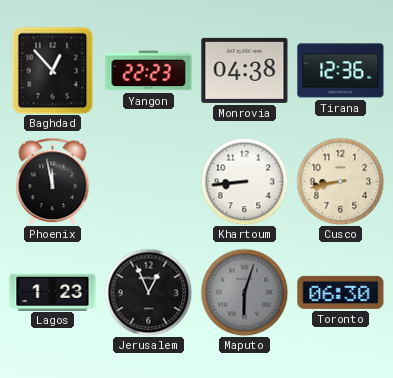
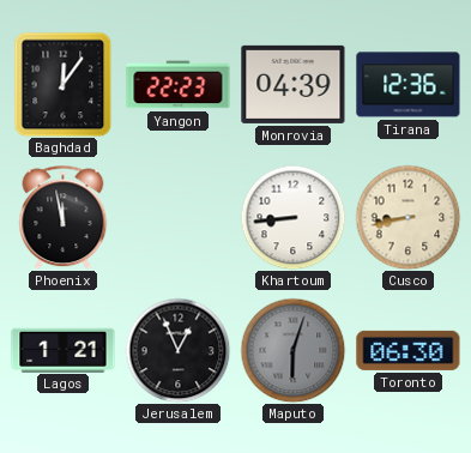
Baghdad: 12:53 -> 12:06 (64, 84)
Monrovia: 04:38 -> 04:39 (294, 84)
Lagos: 1:23 -> 1:21 (64, 350)
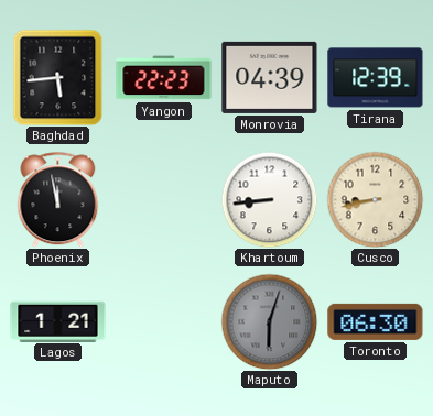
Baghdad: 12:06 -> 5:44 (58, 77)
Tirana: 12:36 -> 12:39 (376, 78)
Jerusalem: 12:56 -> none (177, 350)
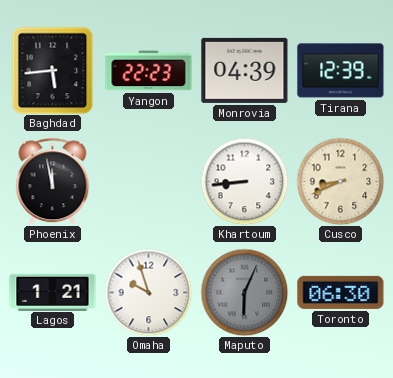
Cusco: 8:43 -> 8:41 (340, 181)
Omaha: none -> 9:57 (148, 292)
Maputo: 6:03 -> 6:04 (244, 292)
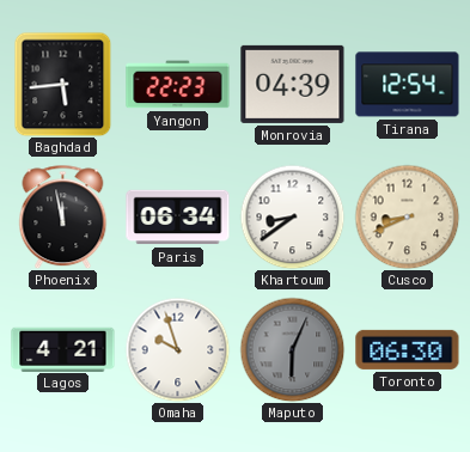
Tirana: 12:39 -> 12:54 (408, 85)
Paris: none -> 06:34 (178, 218)
Khartoum: 8:44 -> 8:39 (292, 216)
Lagos: 1:21 -> 4:21 (63, 349)
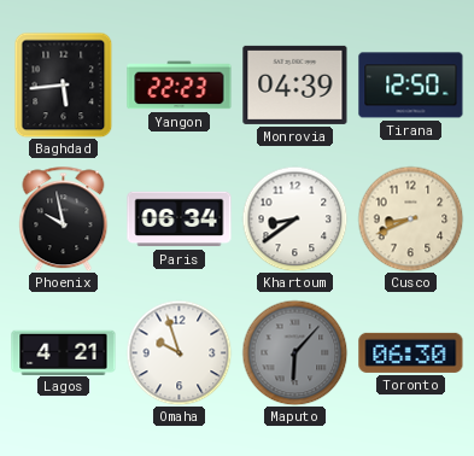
Tirana: 12:54 -> 12:50 (411, 86)
Phoenix: 11:58 -> 9:58 (64, 218)
Maputo: 6:04 -> 6:07 (294, 352)
